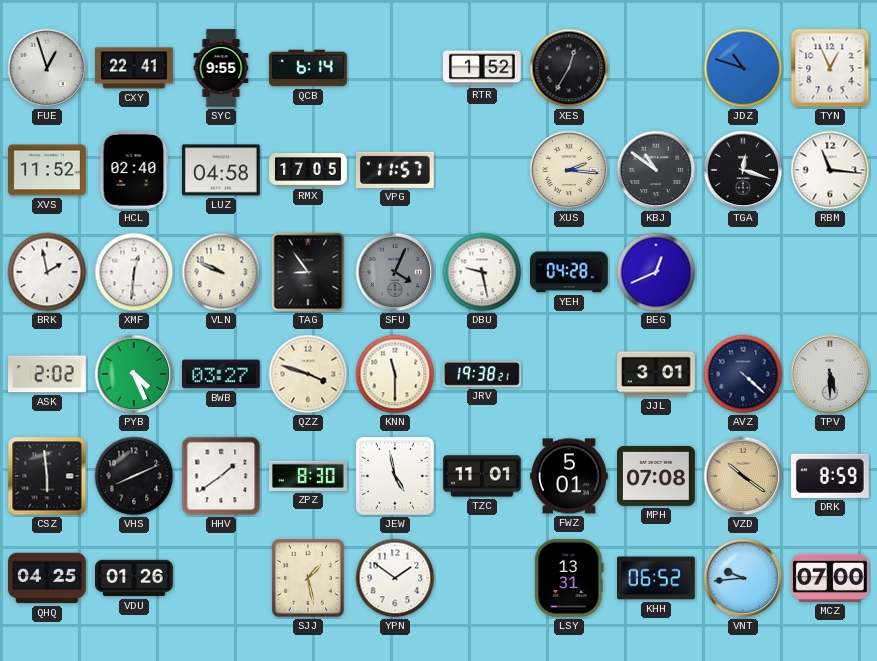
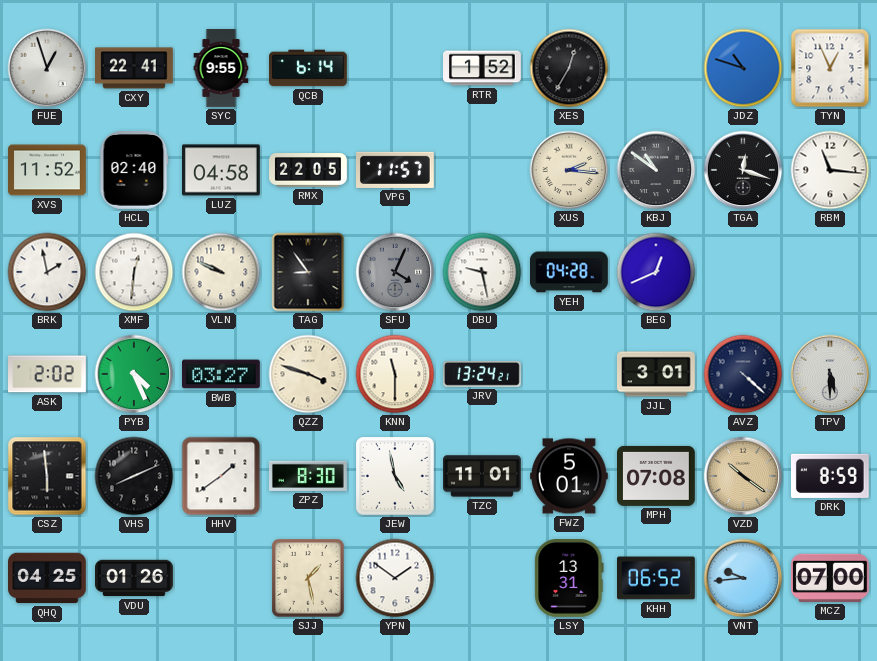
RMX: 17:05 -> 22:05 (308, 171)
JRV: 19:38 -> 13:24 (483, 374)
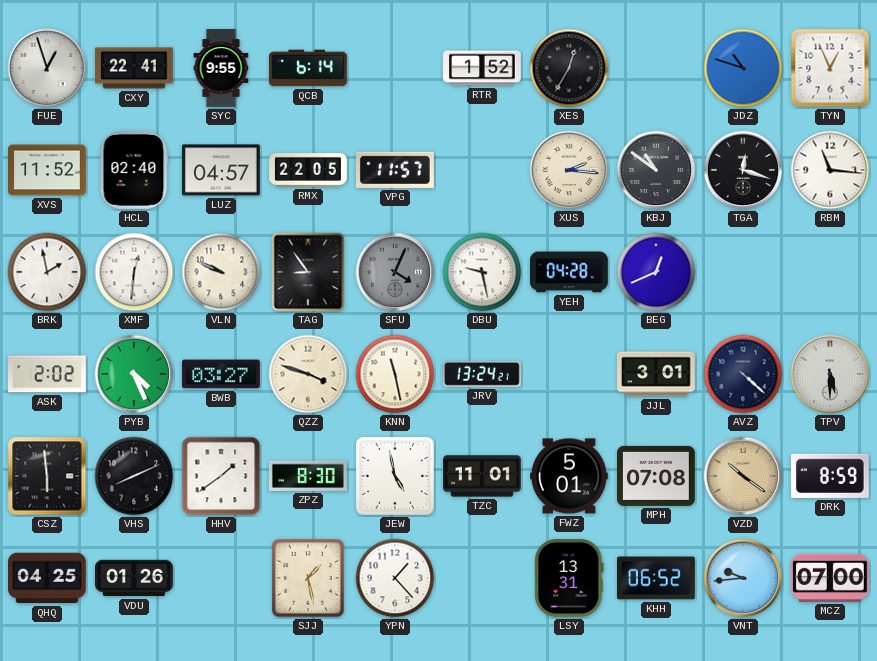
LUZ: 04:58 -> 04:57 (222, 170)
KNN: 11:30 -> 11:28 (395, 374)
YPN: 1:51 -> 1:23 (395, 578)
